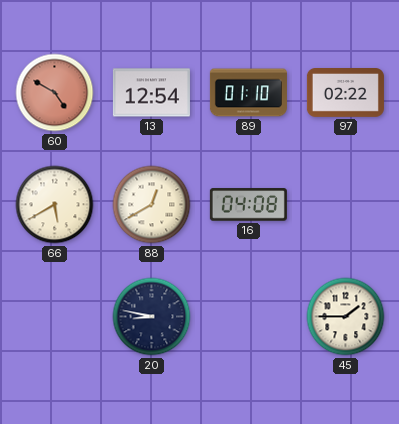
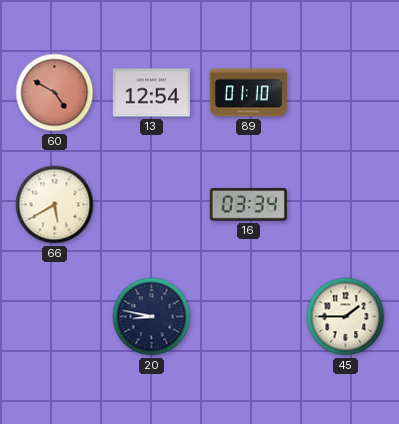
97: 02:22 -> none (345, 93)
88: 12:40 -> none (152, 205)
16: 04:08 -> 03:34 (248, 205)
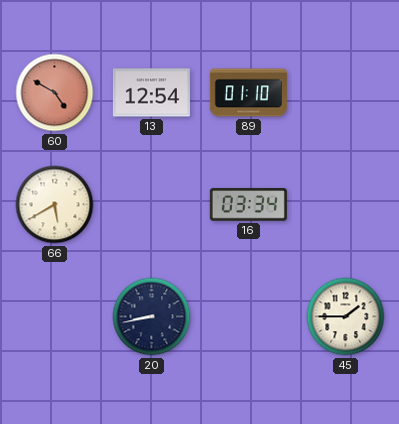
20: 8:47 -> 8:43 (152, 317)
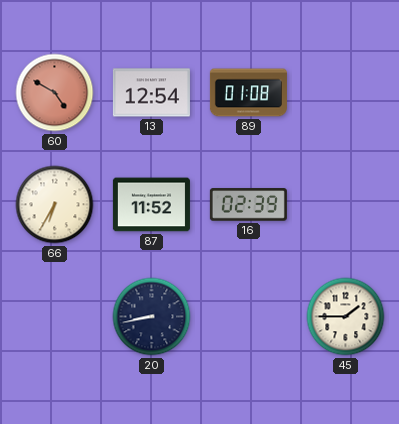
89: 01:10 -> 01:08 (248, 93)
66: 5:40 -> 6:35 (55, 205)
87: none -> 11:52 (151, 205)
16: 03:34 -> 02:39 (248, 205)
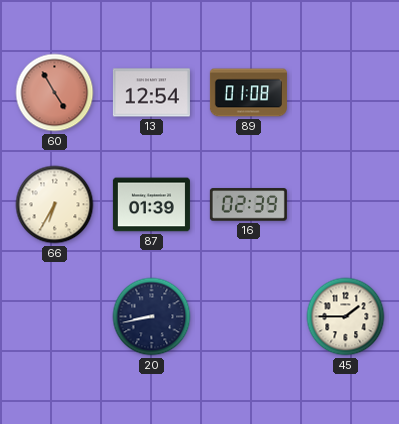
60: 4:50 -> 4:55 (55, 93)
87: 11:52 -> 01:39 (151, 205)
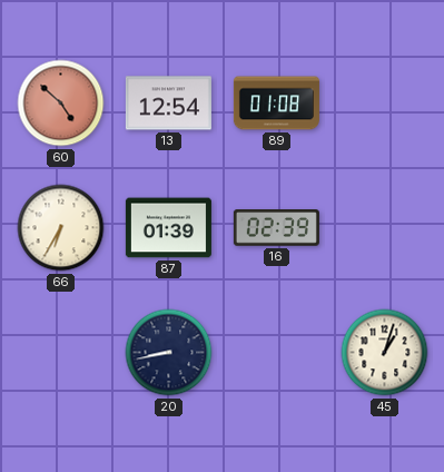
60: 4:55 -> 4:52 (61, 104)
45: 1:45 -> 1:03 (385, 353)
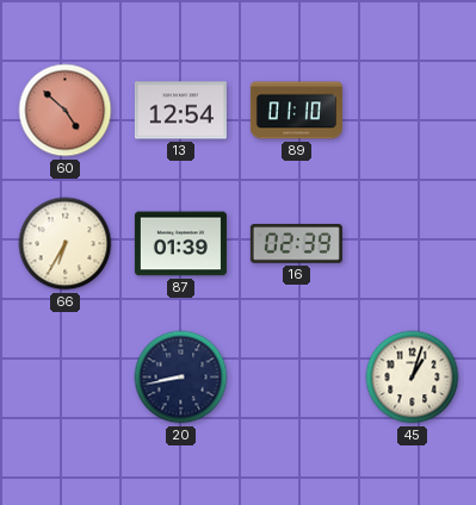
89: 01:08 -> 01:10 (296, 111)
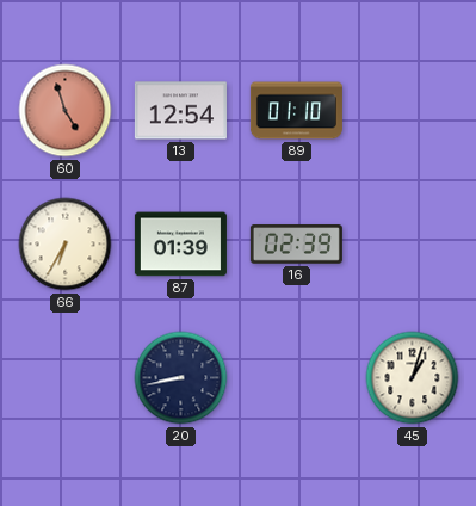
60: 4:52 -> 4:57 (66, 111)
